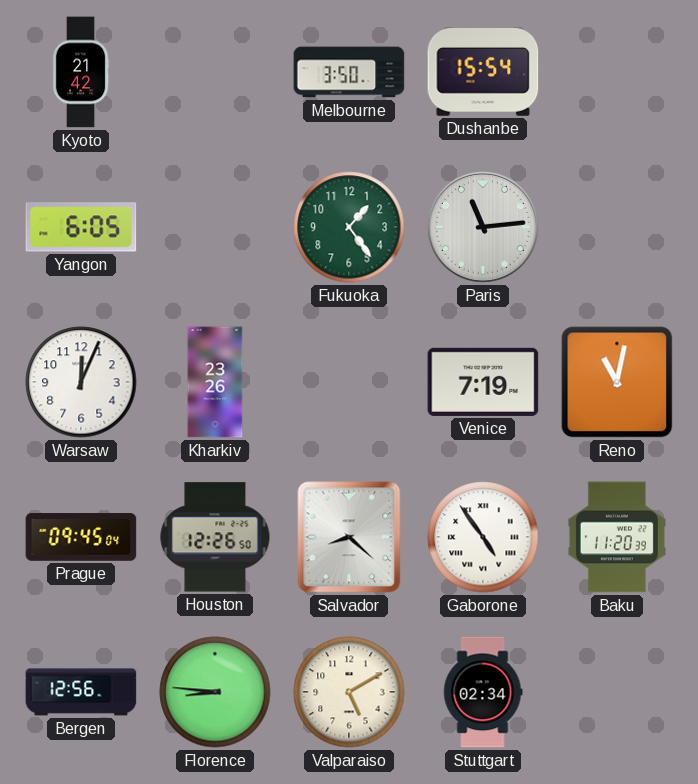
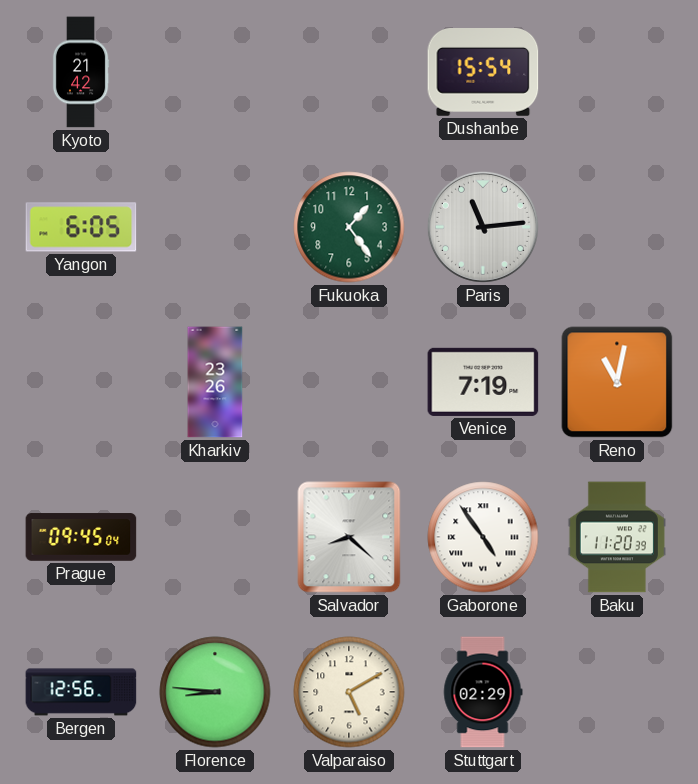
Melbourne: 3:50 -> none (349, 72)
Warsaw: 12:04 -> none (81, 382)
Houston: 12:26 -> none (215, 537)
Stuttgart: 02:34 -> 02:29 (483, 692)
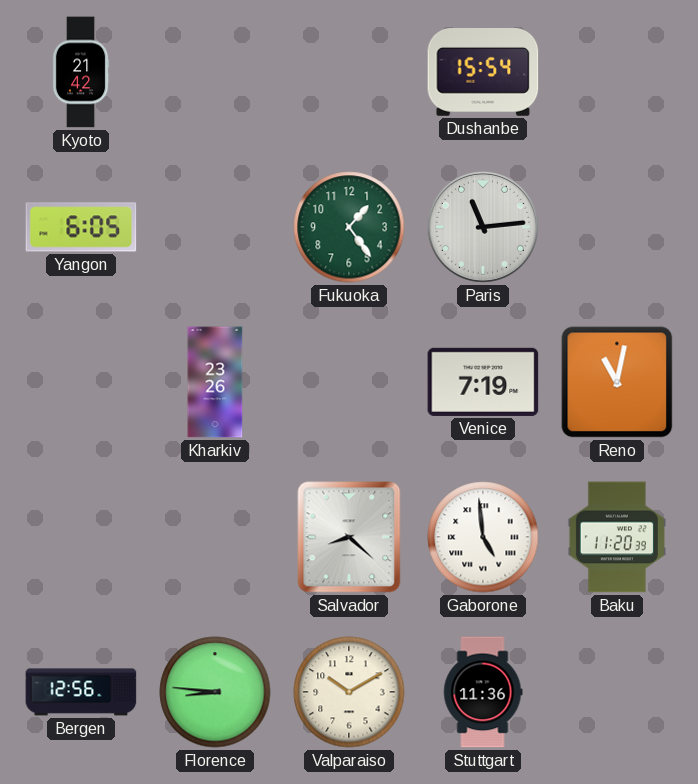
Prague: 09:45 -> none (81, 537)
Gaborone: 4:54 -> 4:59 (483, 537)
Valparaiso: 5:10 -> 10:10 (349, 692)
Stuttgart: 02:29 -> 11:36 (483, 692)
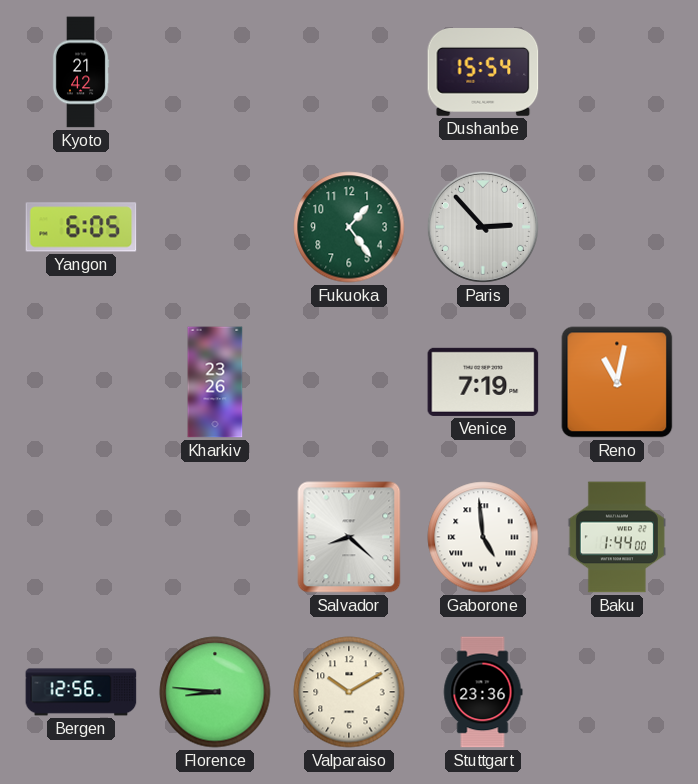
Paris: 11:14 -> 2:53 (483, 227)
Baku: 11:20 -> 1:44 (617, 537)
Stuttgart: 11:36 -> 23:36 (483, 692)
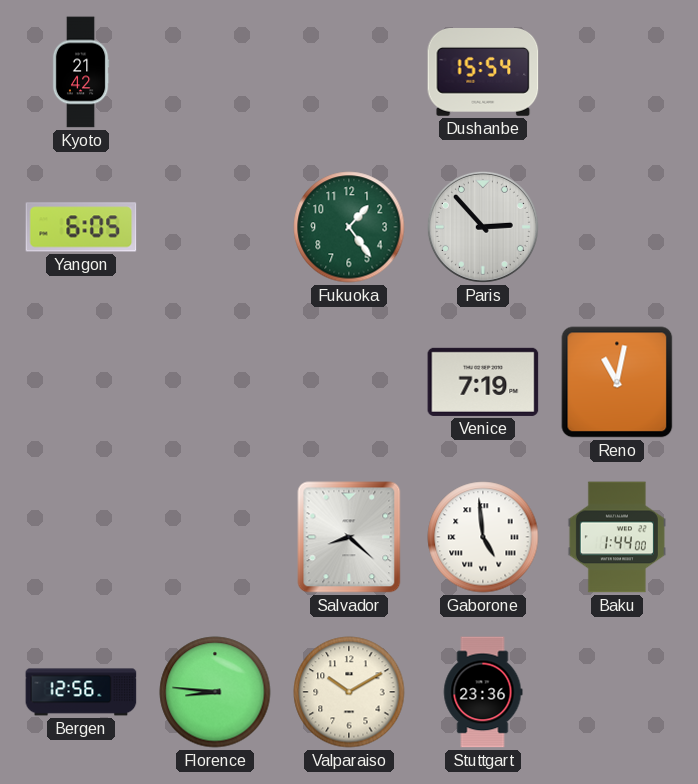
Kharkiv: 23:26 -> none (215, 382)
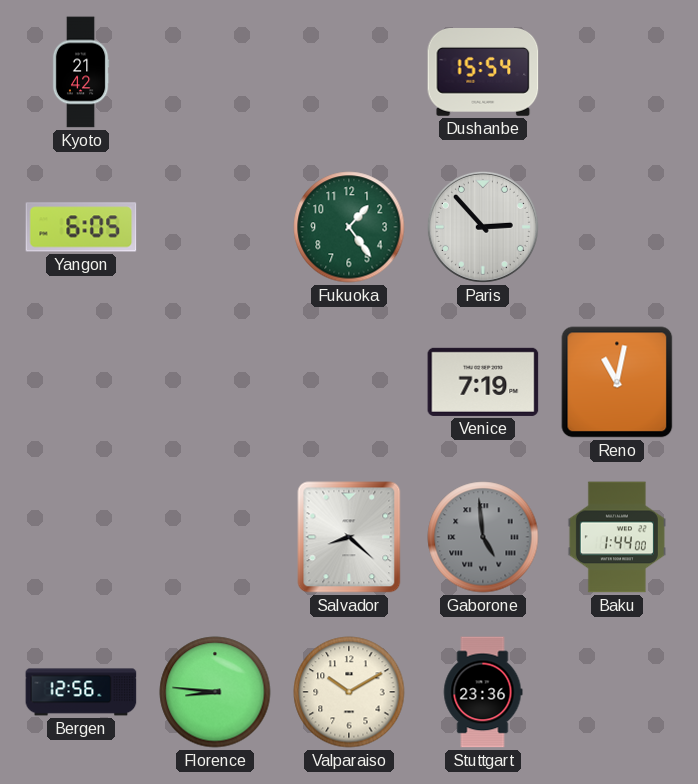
Gaborone dial: white -> grey (483, 537)
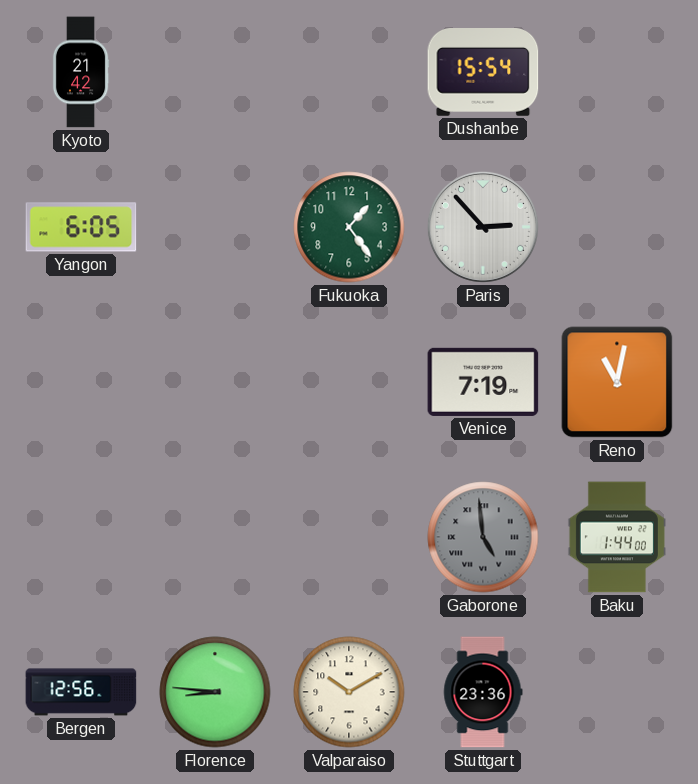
Salvador: 8:22 -> none (349, 537)
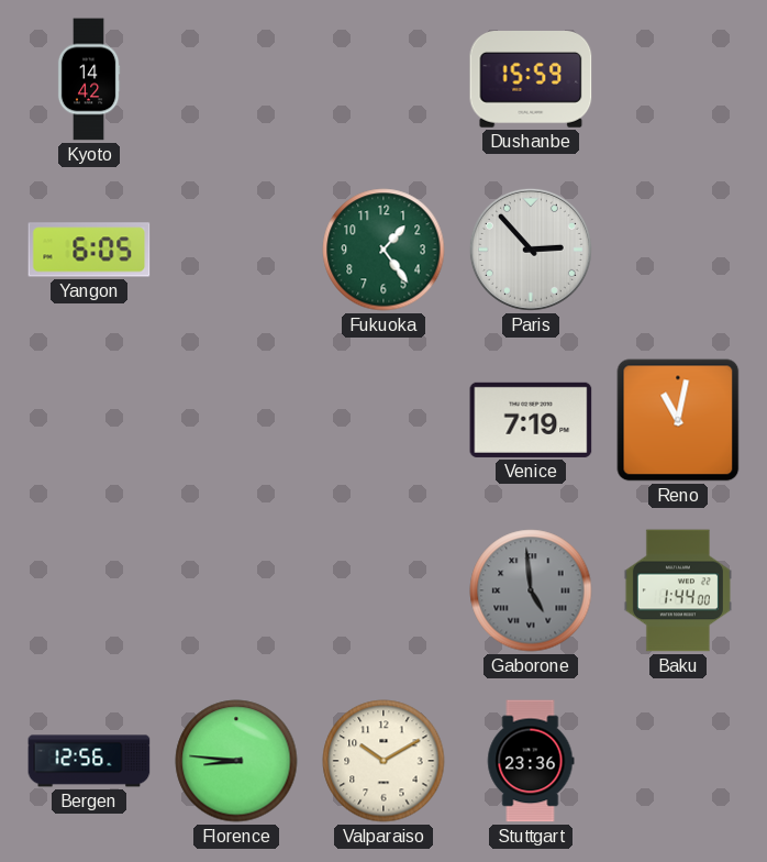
Kyoto: 21:42 -> 14:42 (89, 79)
Dushanbe: 15:54 -> 15:59 (531, 80)
